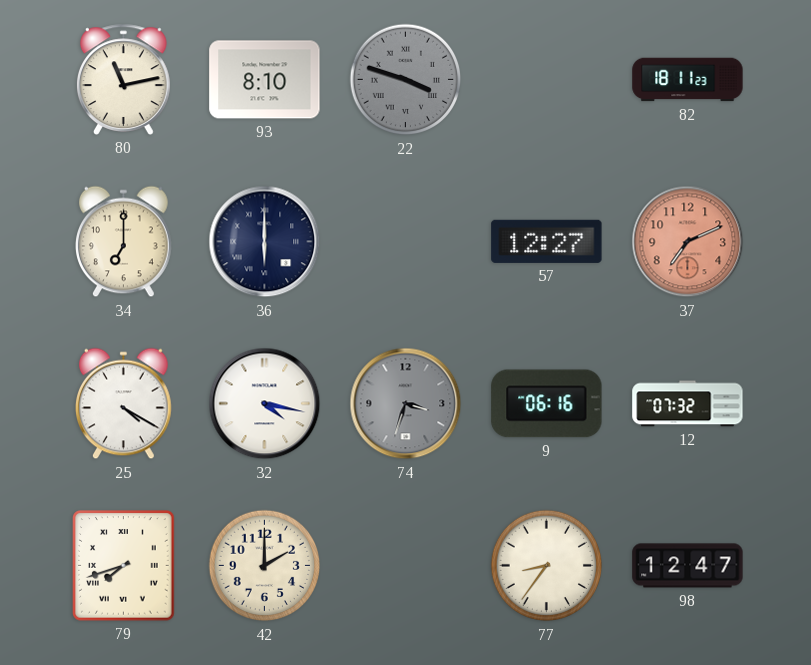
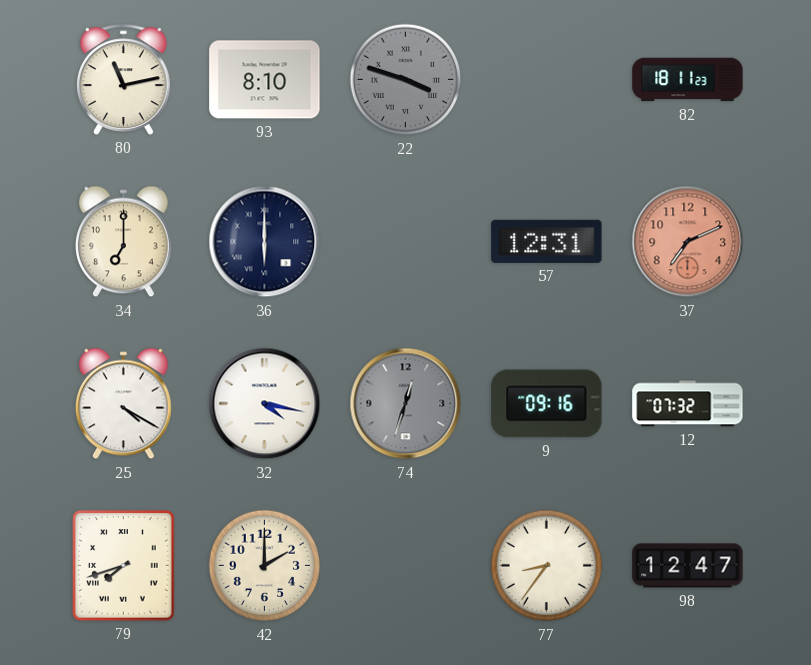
57: 12:27 -> 12:31 (547, 241)
74: 3:33 -> 12:33 (406, 404)
9: 06:16 -> 09:16 (547, 404)
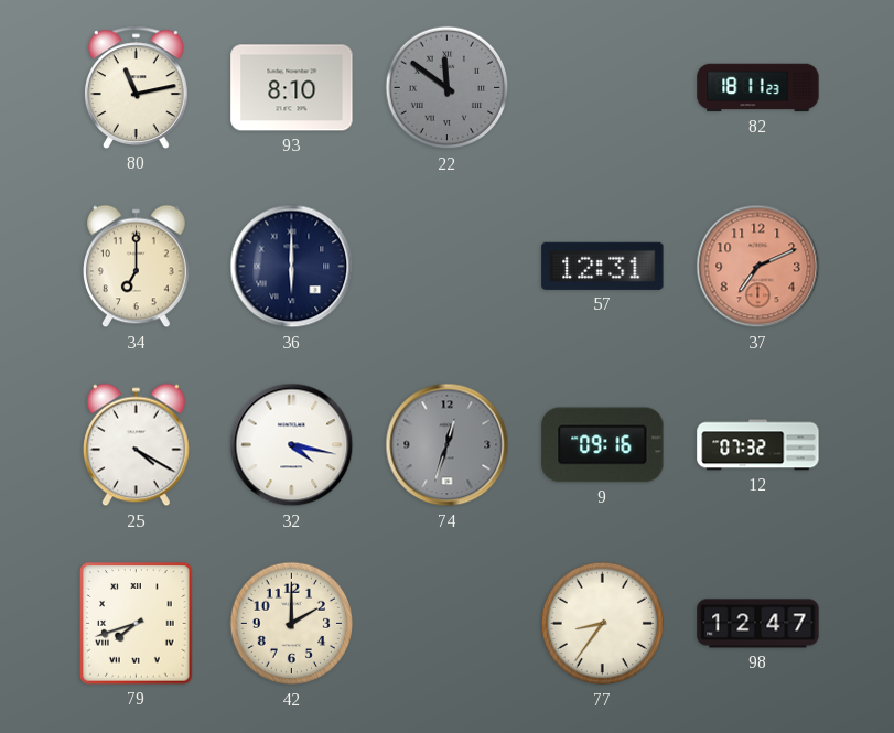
22: 3:48 -> 11:51 (448, 88)
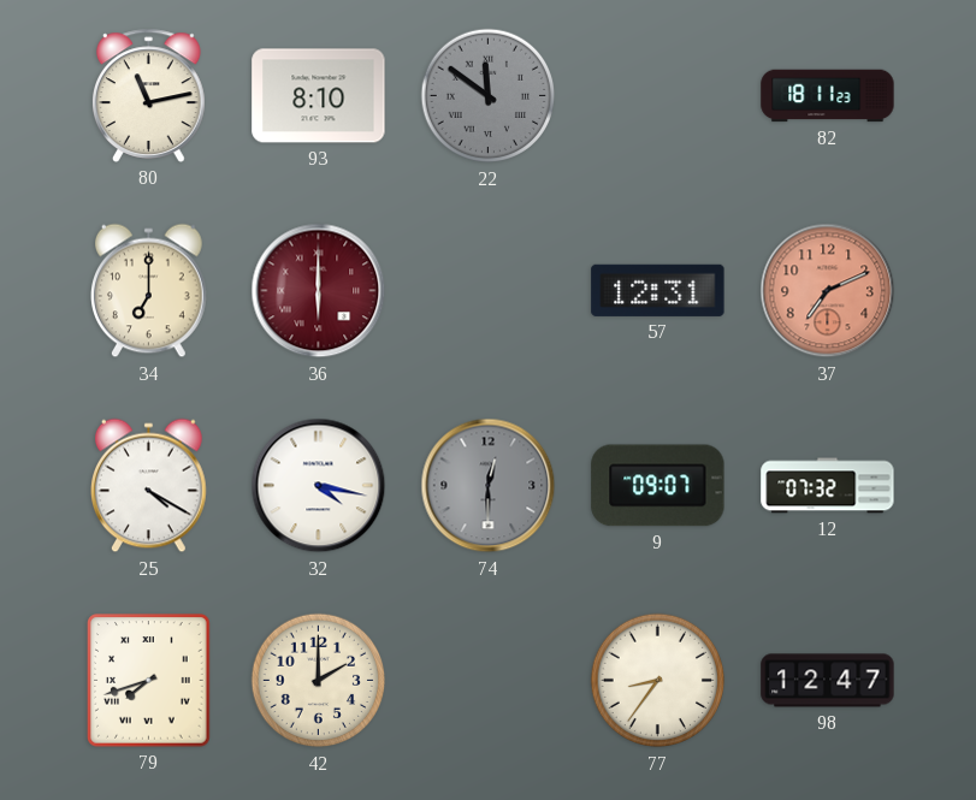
36 dial: navy -> burgundy (319, 291)
74: 12:33 -> 12:30 (489, 486)
9: 09:16 -> 09:07 (658, 486)
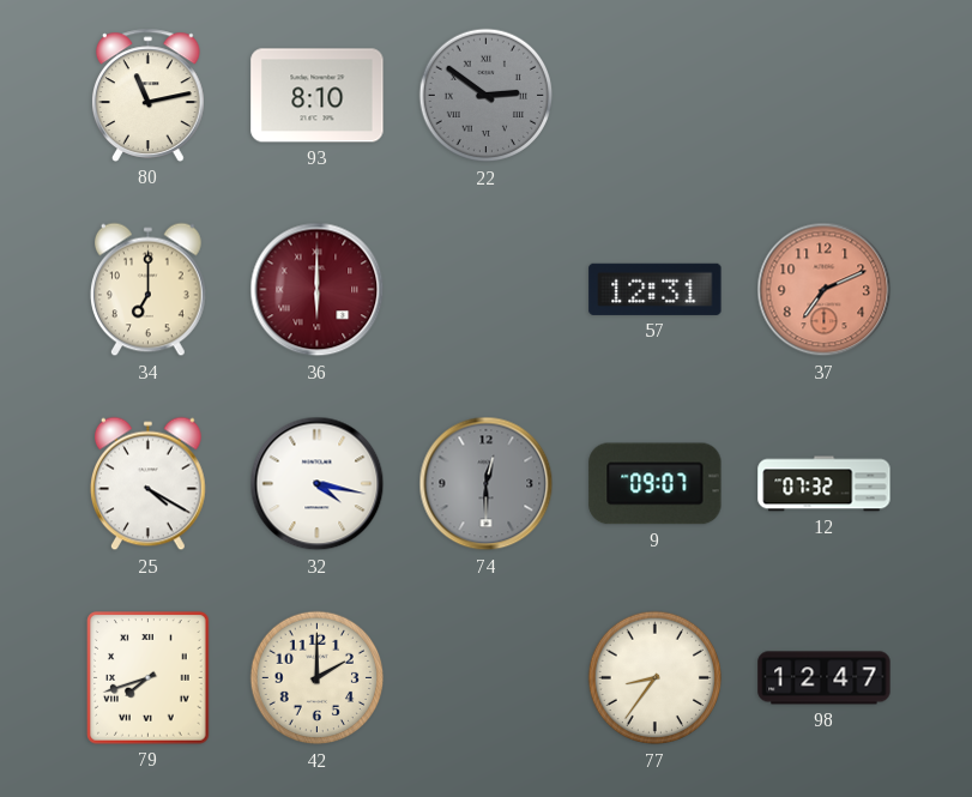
22: 11:51 -> 2:51 (487, 96)
82: 18:11 -> none (828, 96)
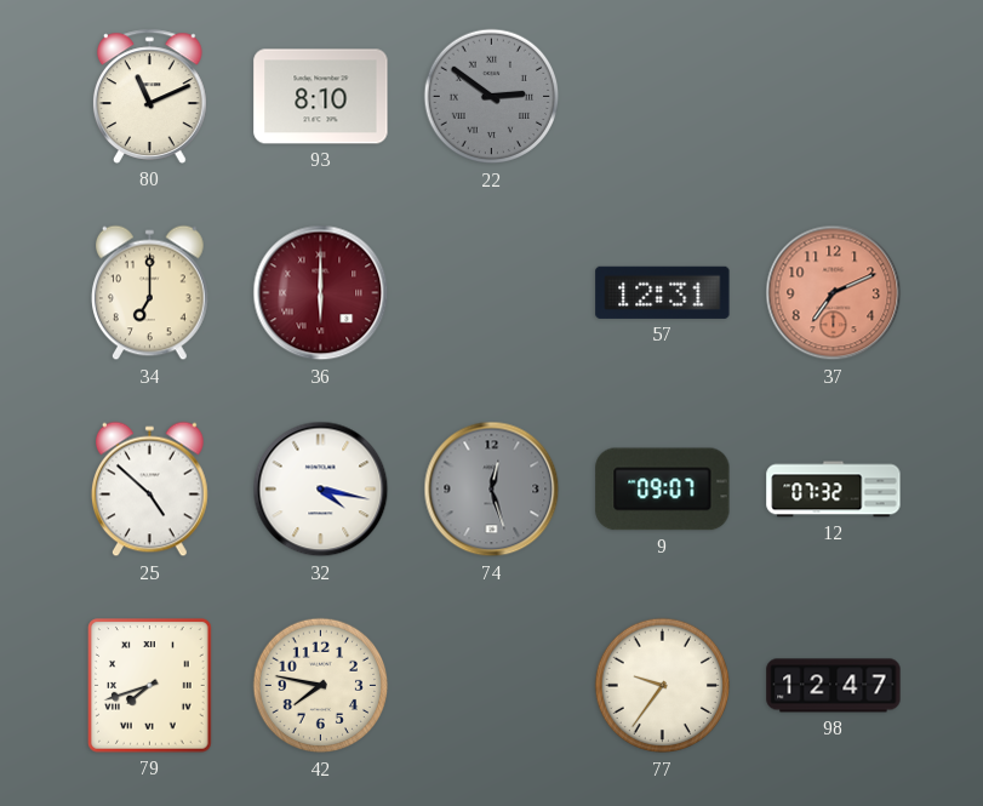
80: 11:13 -> 11:11 (150, 96)
25: 4:20 -> 4:52 (150, 490)
74: 12:30 -> 12:27 (492, 490)
42: 2:00 -> 7:47 (321, 686)
77: 8:36 -> 9:36 (663, 686)
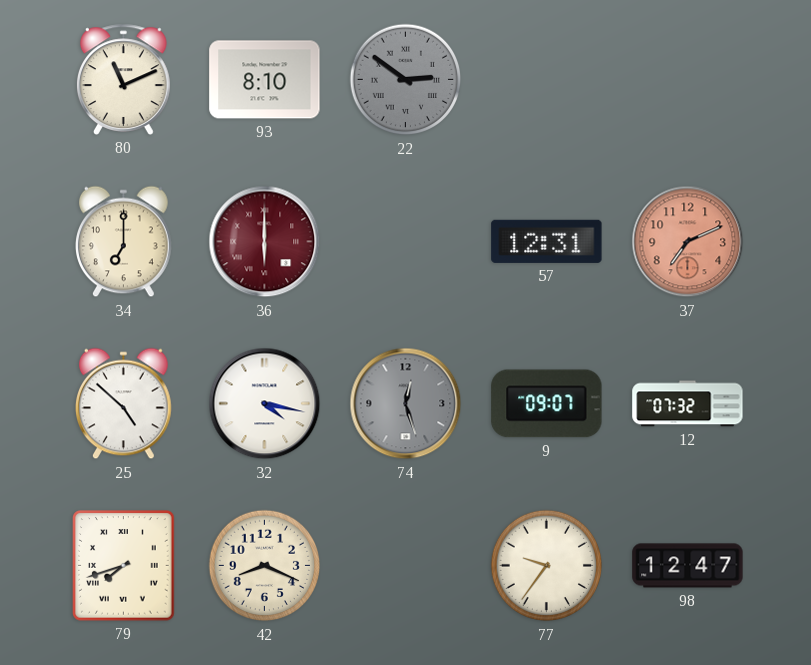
42: 7:47 -> 8:19 (265, 566)
